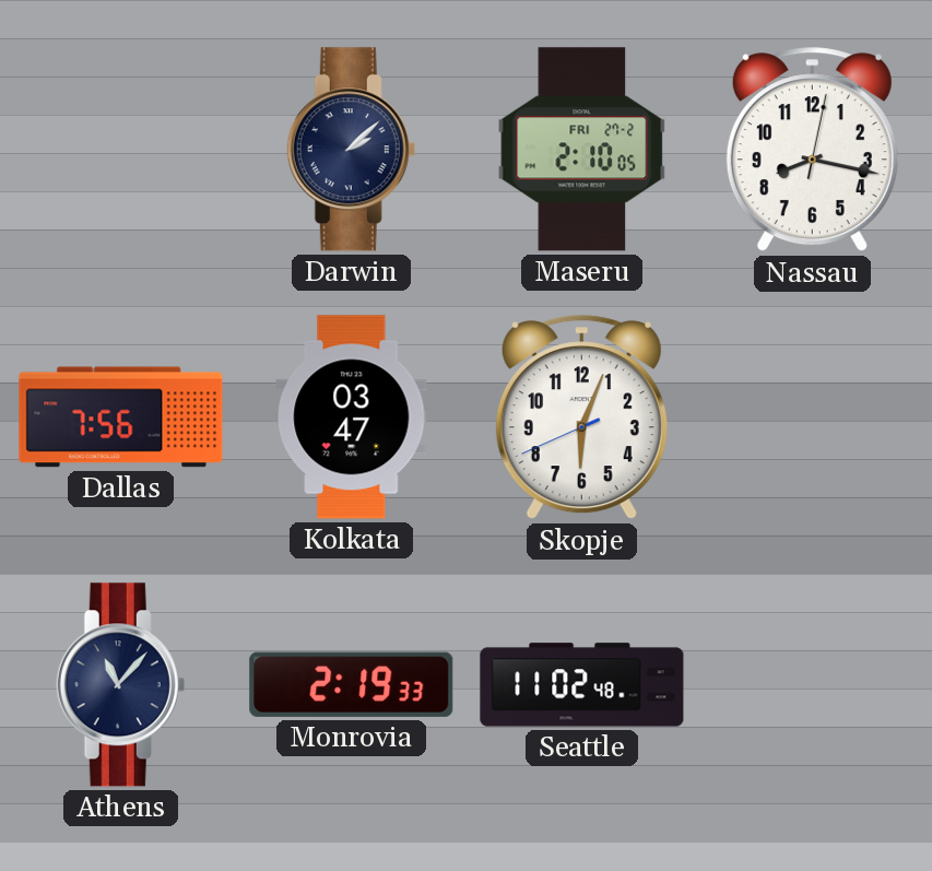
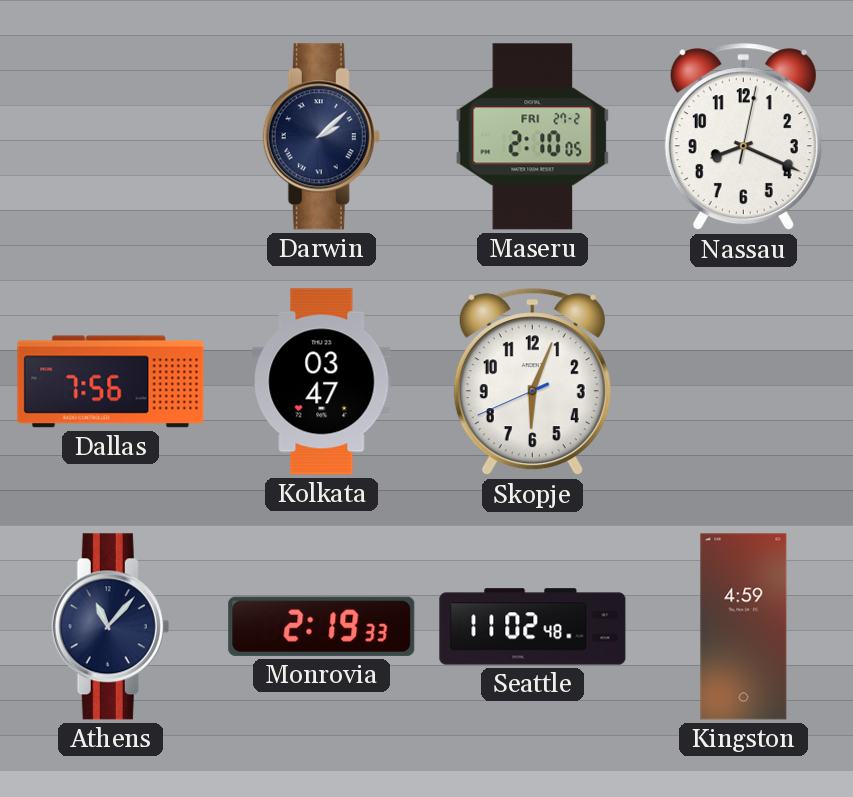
Nassau: 8:17 -> 8:19 (743, 137)
Kingston: none -> 4:59 (744, 627)
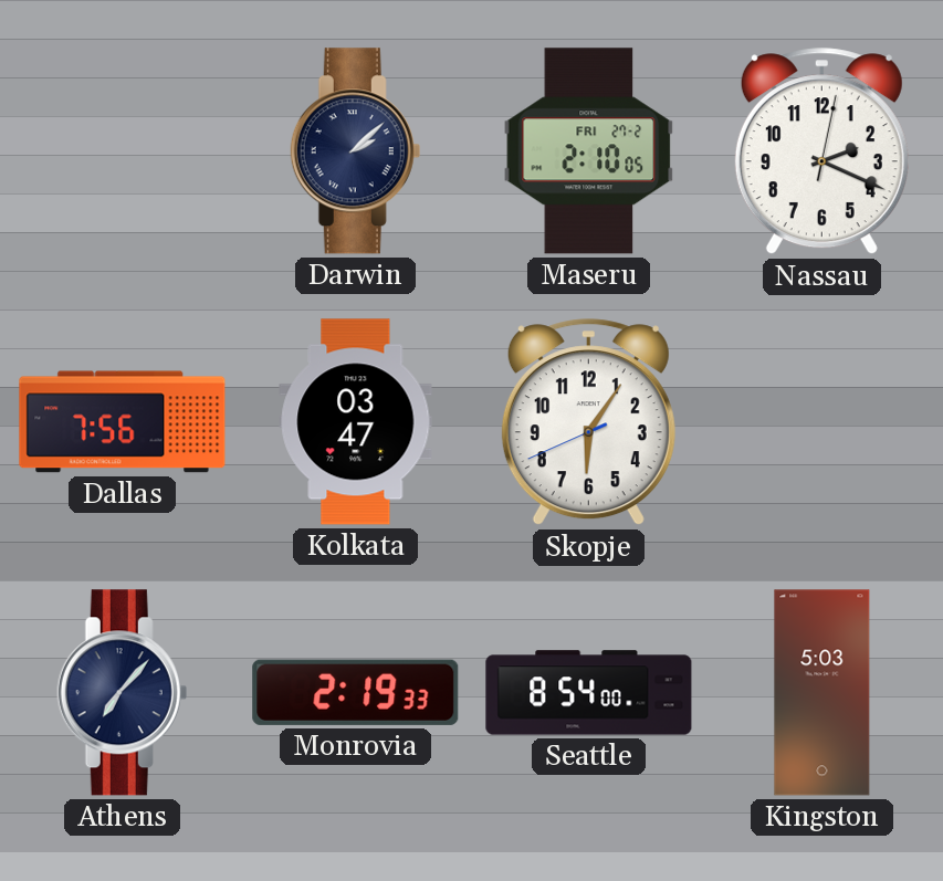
Nassau: 8:19 -> 2:19 (821, 151)
Skopje: 6:03 -> 6:05 (588, 422)
Athens: 11:07 -> 7:07 (123, 693)
Seattle: 11:02 -> 8:54 (589, 693)
Kingston: 4:59 -> 5:03 (822, 693)
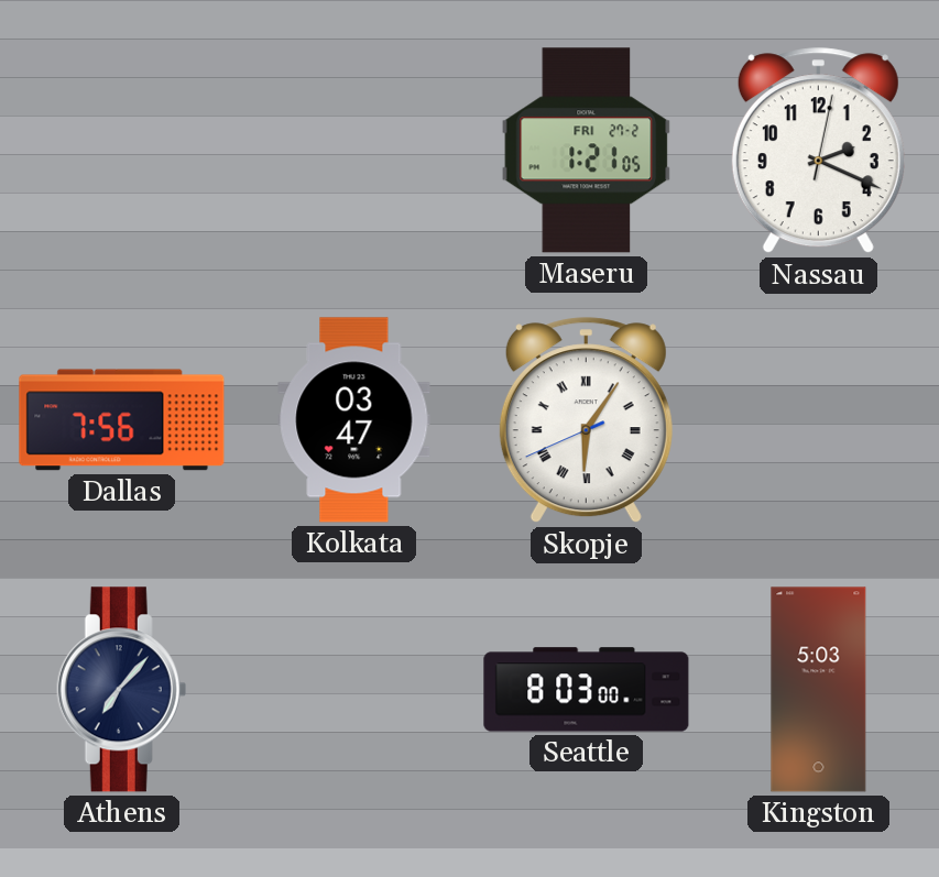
Darwin: 2:08 -> none (356, 151)
Maseru: 2:10 -> 1:21 (587, 151)
Skopje numerals: Arabic -> Roman (586, 420)
Monrovia: 2:19 -> none (356, 692)
Seattle: 8:54 -> 8:03 (587, 690)
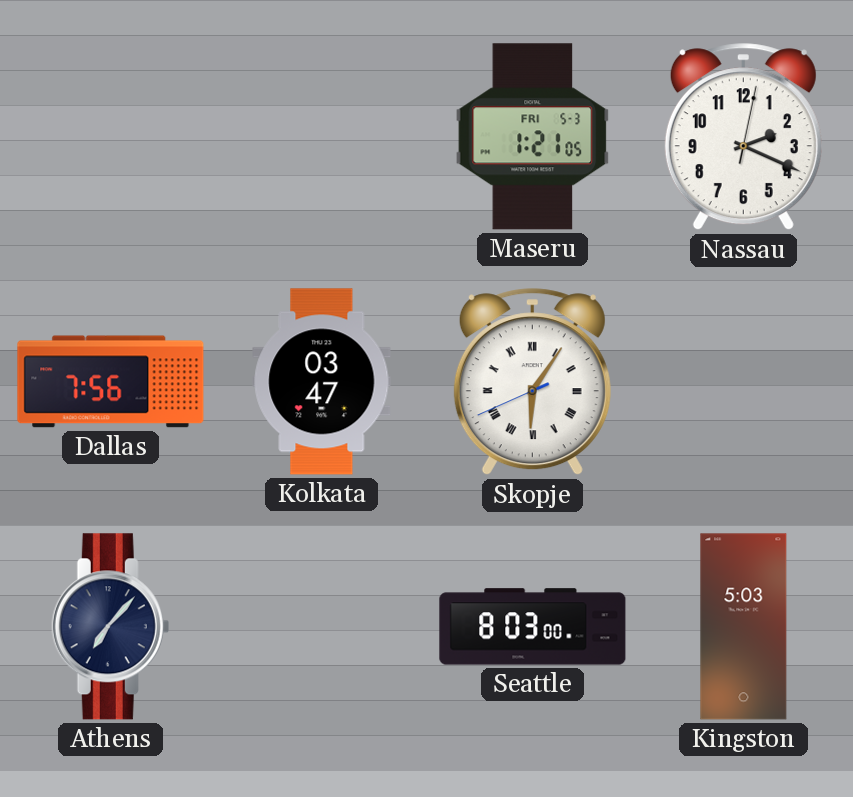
Maseru date: FRI 27-2 -> FRI 5-3 (533, 137)
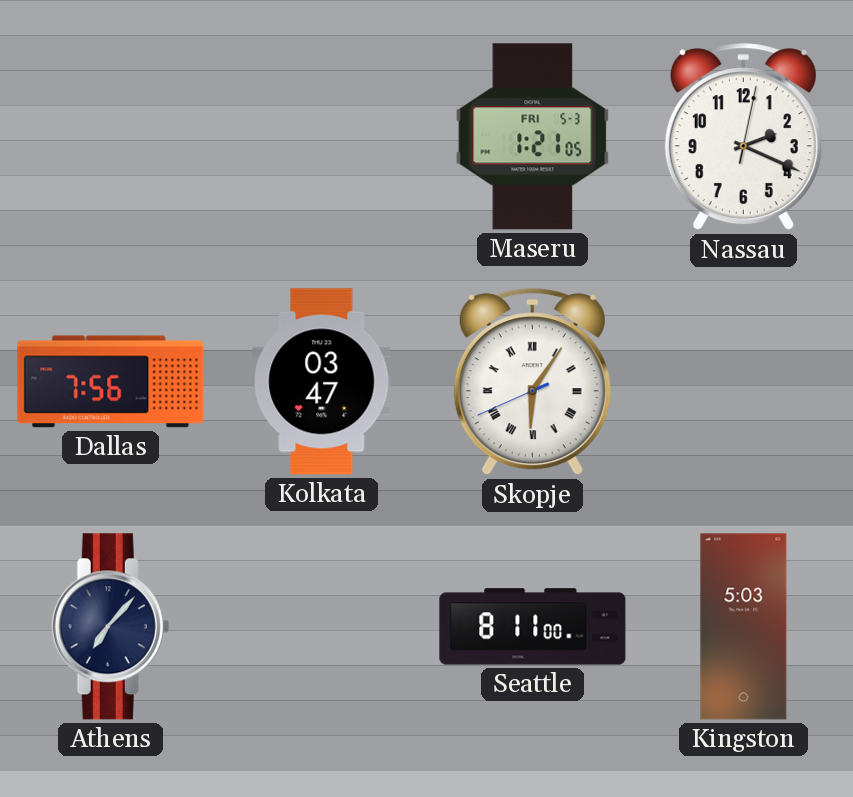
Seattle: 8:03 -> 8:11 (533, 627)
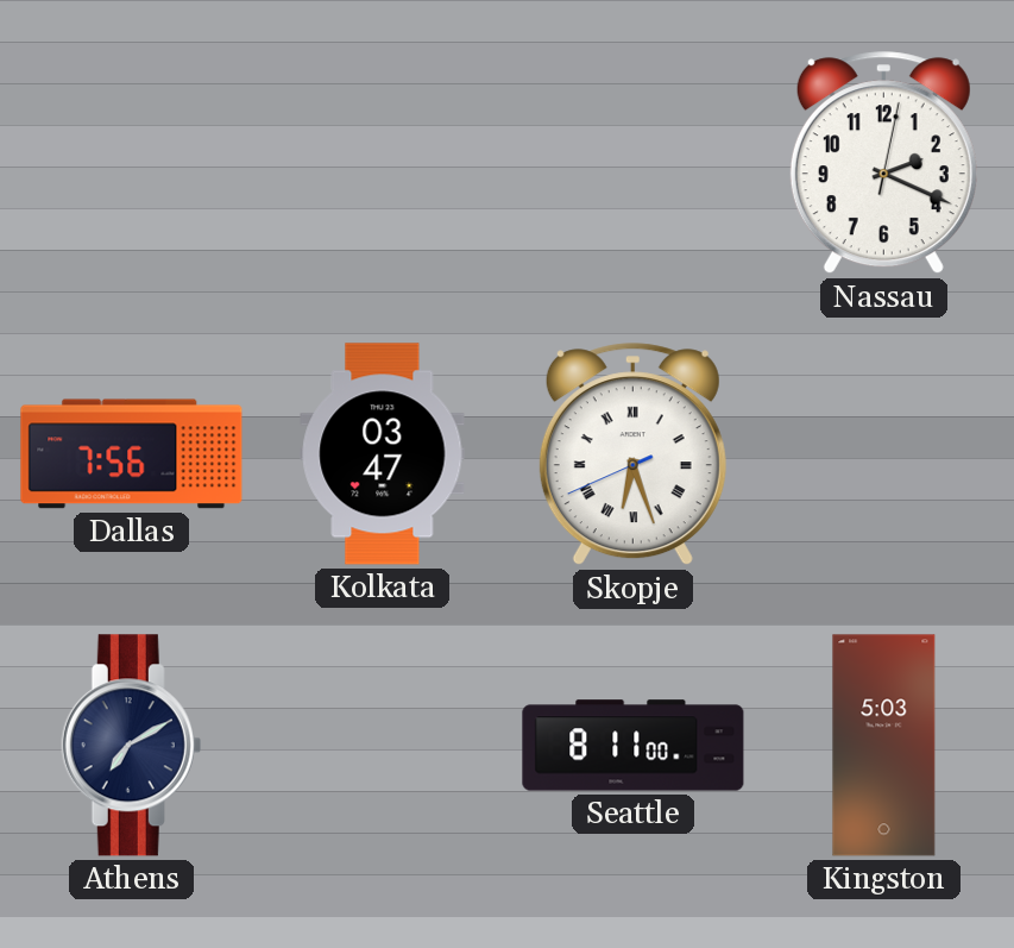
Maseru: 1:21 -> none (533, 137)
Skopje: 6:05 -> 6:26 (632, 454)
Athens: 7:07 -> 7:10 (132, 746)
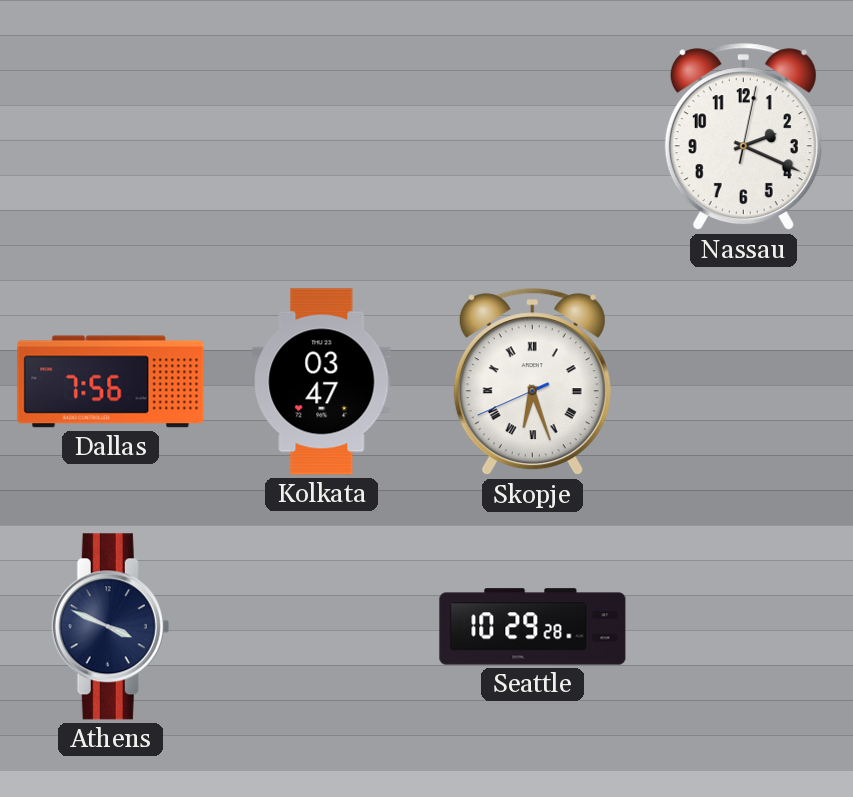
Athens: 7:10 -> 3:49 (111, 627)
Seattle: 8:11 -> 10:29 (533, 627)
Kingston: 5:03 -> none (884, 746)
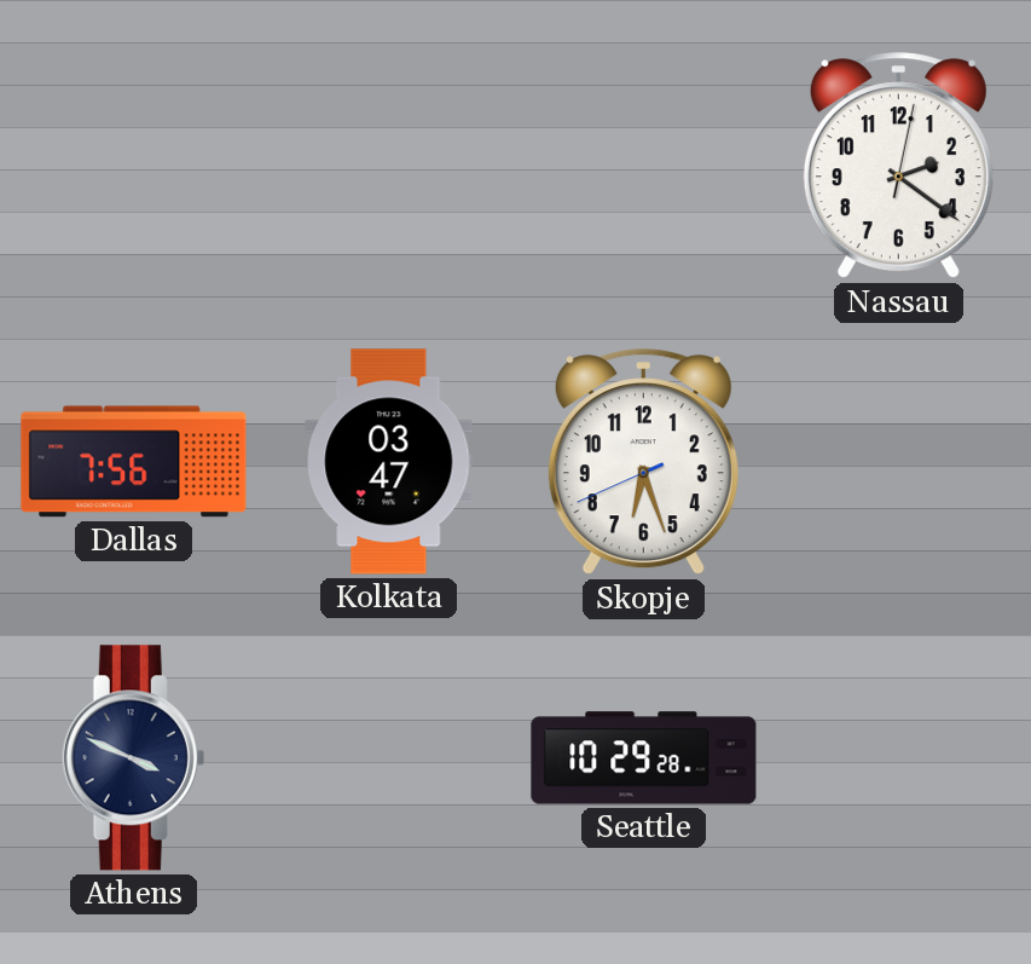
Nassau: 2:19 -> 2:21 (898, 166)
Skopje numerals: Roman -> Arabic (643, 462)
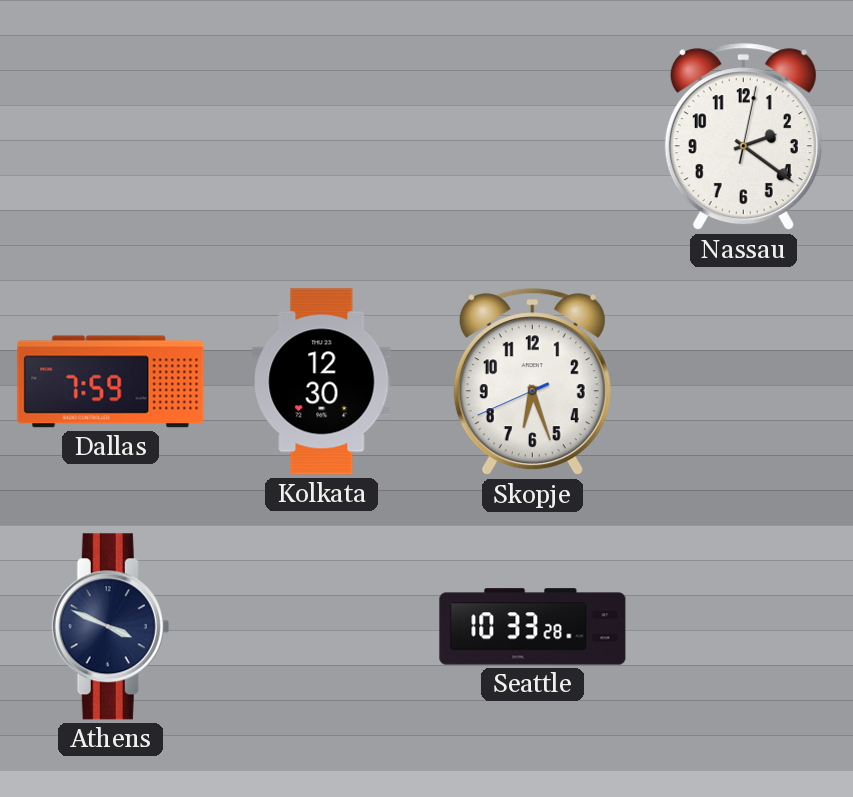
Dallas: 7:56 -> 7:59 (111, 382)
Kolkata: 03:47 -> 12:30 (322, 382)
Seattle: 10:29 -> 10:33 (533, 627)
